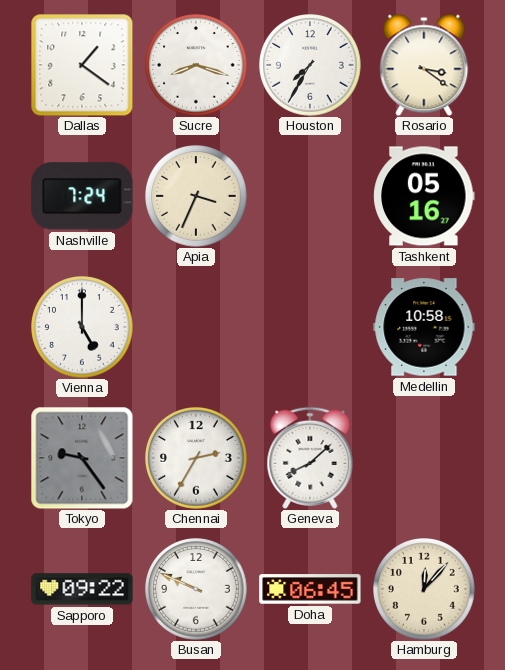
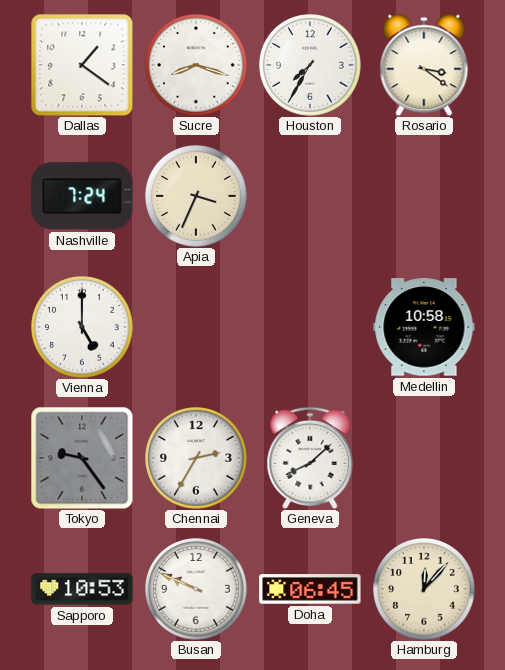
Tashkent: 05:16 -> none (424, 196)
Sapporo: 09:22 -> 10:53 (82, 589)
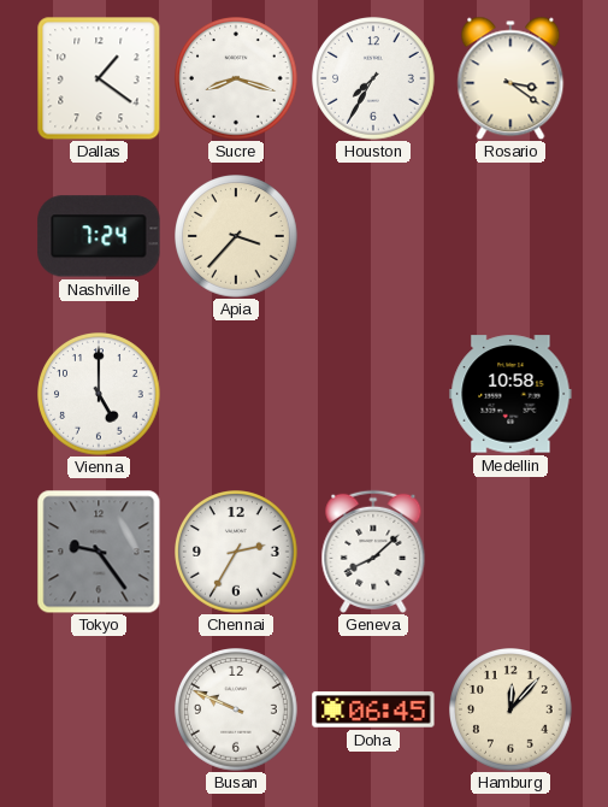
Apia: 3:34 -> 3:37 (237, 237)
Sapporo: 10:53 -> none (82, 589)
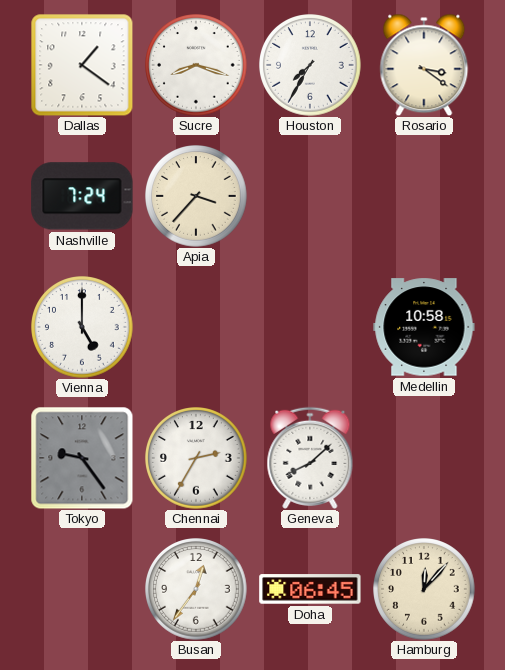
Busan: 9:49 -> 12:36 (197, 590)
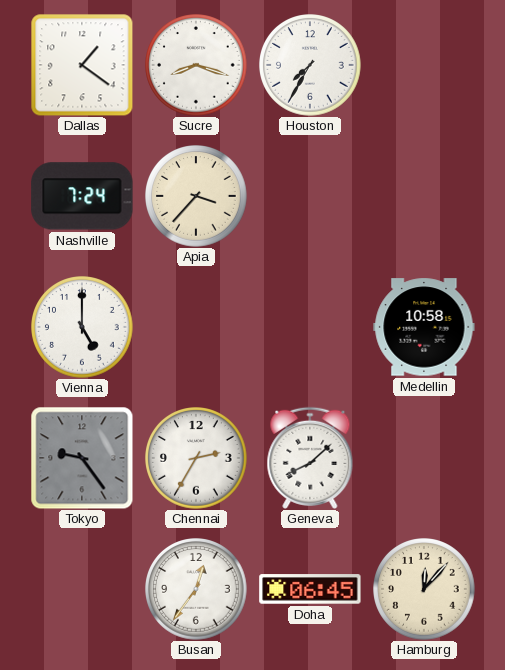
Rosario: 3:21 -> none (424, 65)
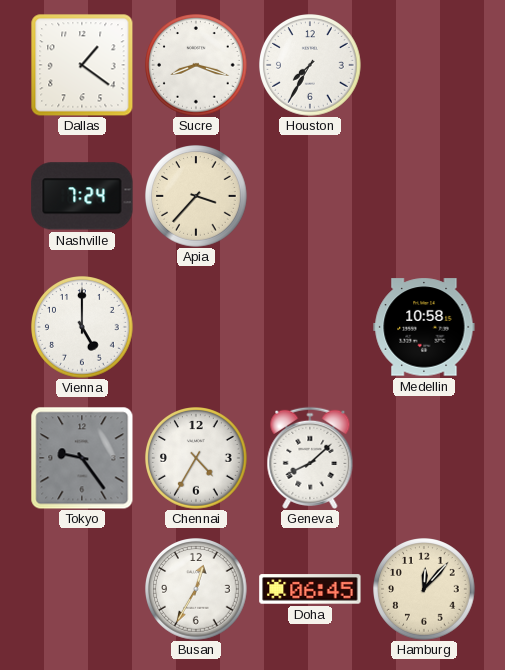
Chennai: 2:35 -> 4:35 (197, 459)
Busan: 12:36 -> 12:35 (197, 590)
